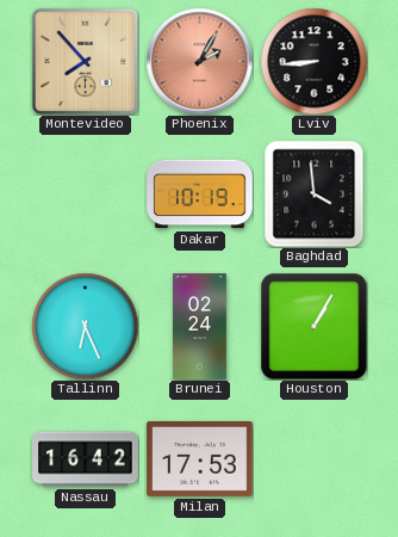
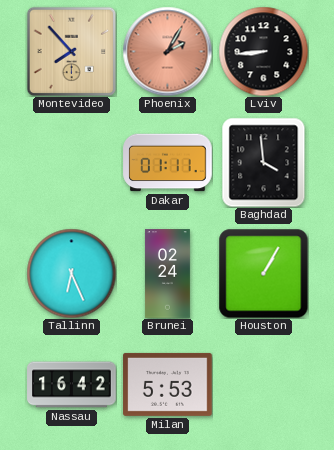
Dakar: 10:19 -> 01:11 (168, 163)
Milan: 17:53 -> 5:53 (168, 384)
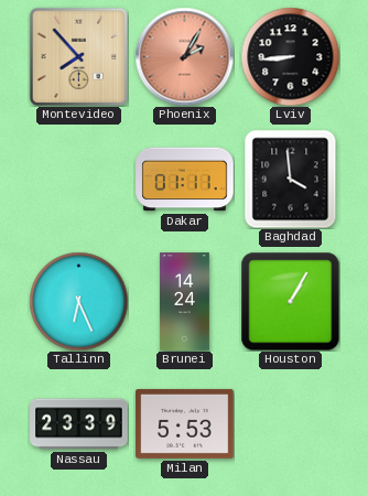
Brunei: 02:24 -> 14:24 (185, 302)
Nassau: 16:42 -> 23:39 (79, 424)
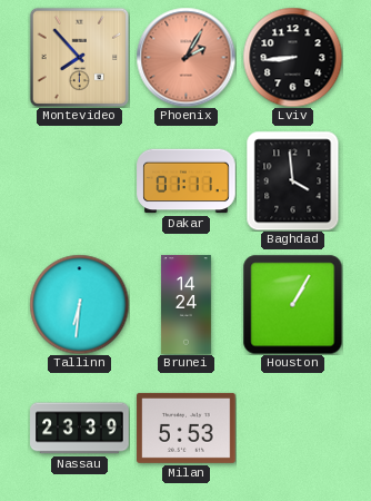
Tallinn: 6:26 -> 6:31 (79, 304)
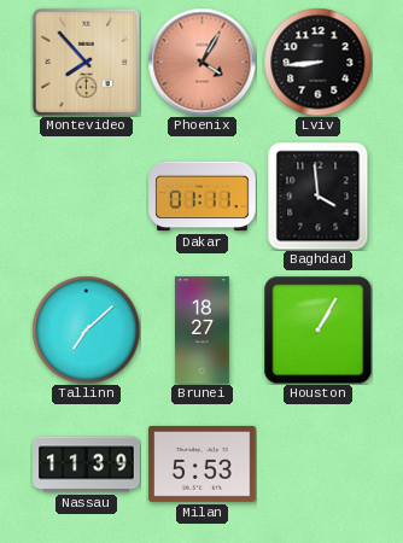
Phoenix: 2:05 -> 4:05 (201, 62)
Tallinn: 6:31 -> 7:08 (86, 329)
Brunei: 14:24 -> 18:27 (203, 331)
Nassau: 23:39 -> 11:39 (87, 465)
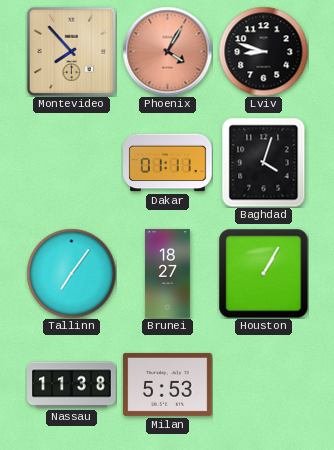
Lviv: 8:44 -> 8:48 (263, 51)
Baghdad: 3:59 -> 4:03 (264, 162)
Tallinn: 7:08 -> 7:06 (71, 273)
Nassau: 11:39 -> 11:38 (72, 385)
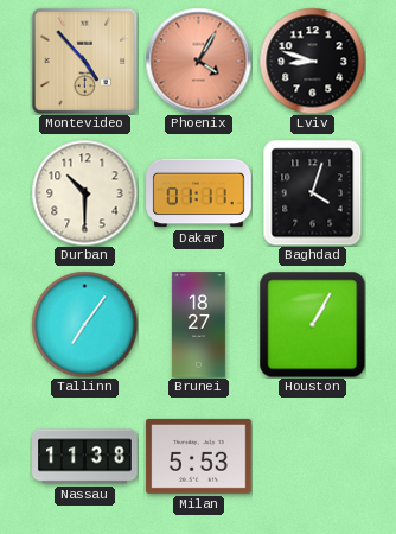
Montevideo: 7:53 -> 4:53 (84, 61)
Durban: none -> 10:30 (84, 192)
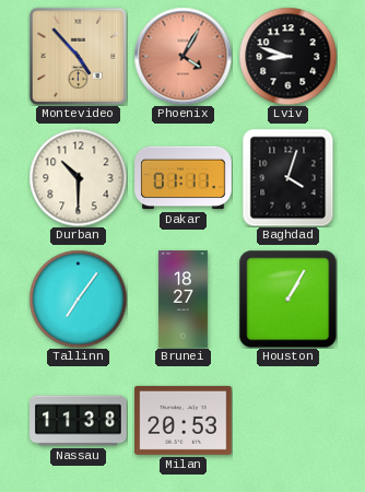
Milan: 5:53 -> 20:53 (184, 420)
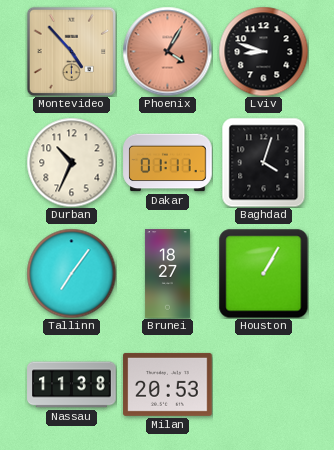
Durban: 10:30 -> 10:34 (71, 162)
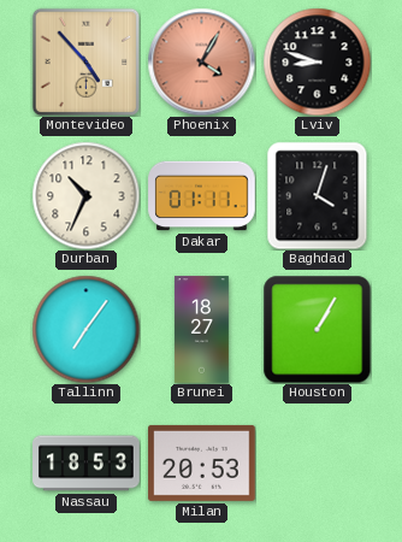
Nassau: 11:38 -> 18:53 (87, 464)
